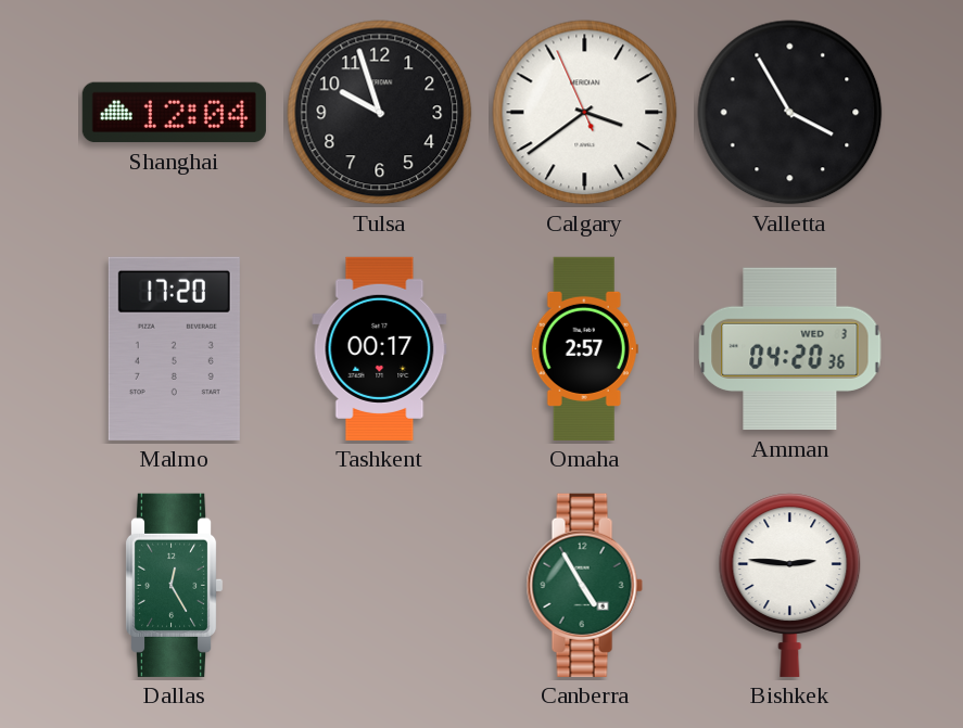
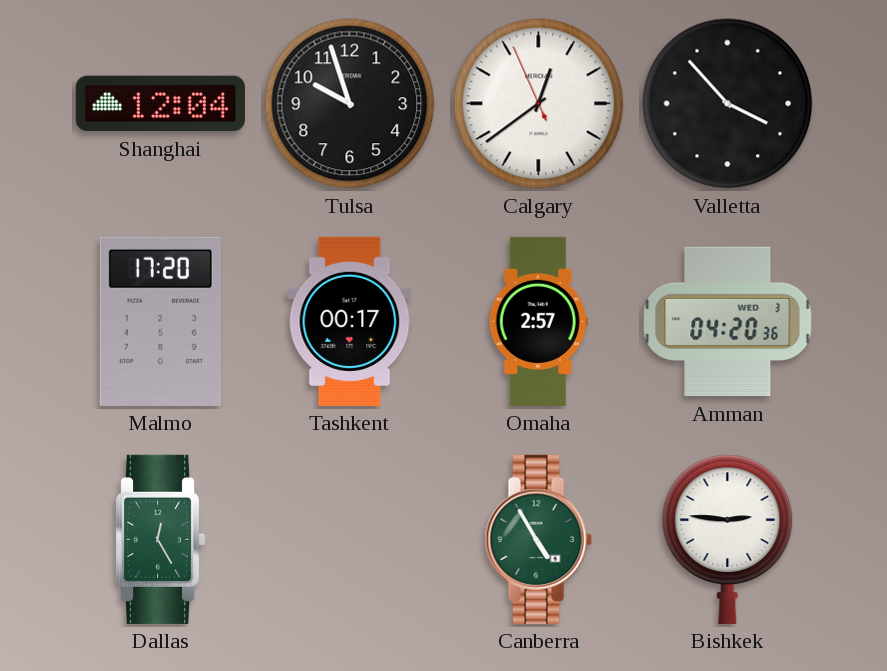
Calgary: 3:38 -> 12:38 (539, 104)
Valletta: 3:55 -> 3:53 (728, 104)
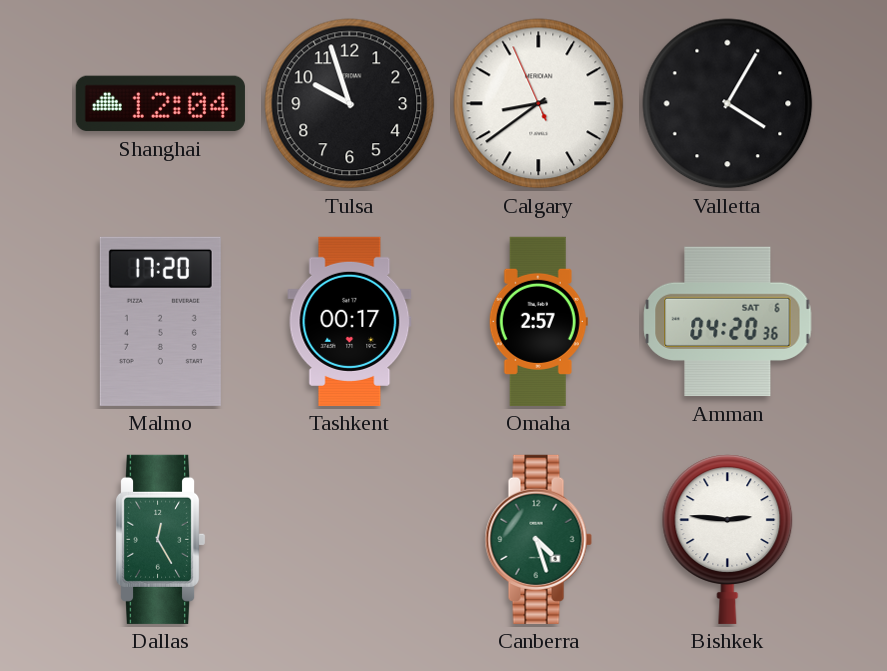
Calgary: 12:38 -> 8:38 (539, 104)
Valletta: 3:53 -> 4:05 (728, 104)
Amman date: WED 3 -> SAT 6 (728, 322)
Canberra: 4:55 -> 4:27 (538, 539)
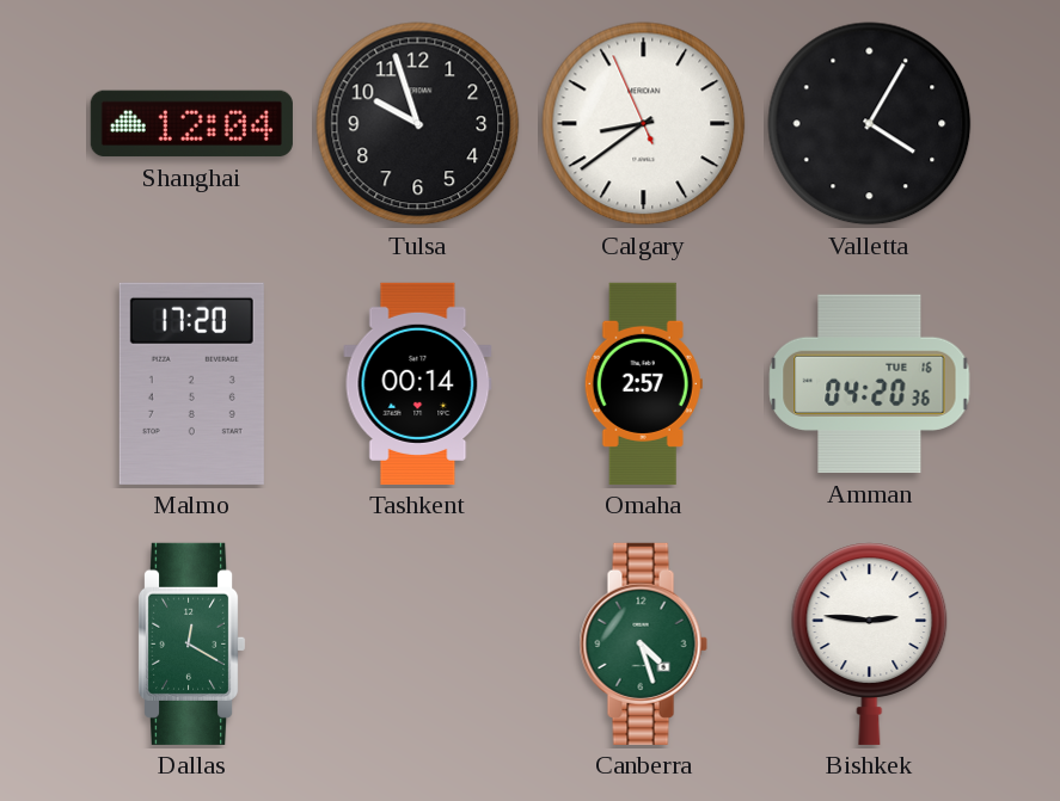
Tashkent: 00:17 -> 00:14 (418, 383)
Amman date: SAT 6 -> TUE 16 (870, 384)
Dallas: 12:25 -> 12:20 (191, 643)
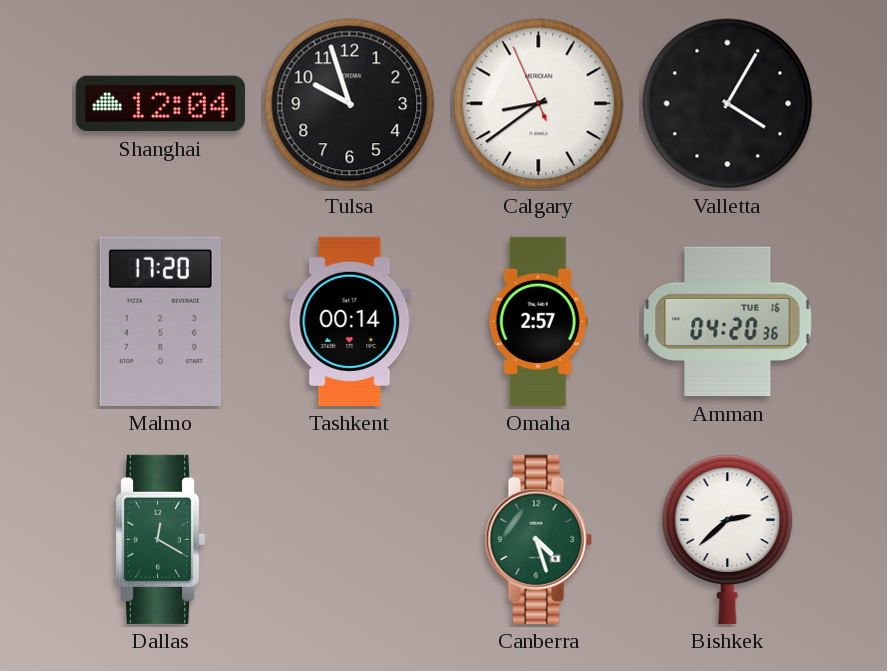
Bishkek: 2:46 -> 2:38 (728, 539)
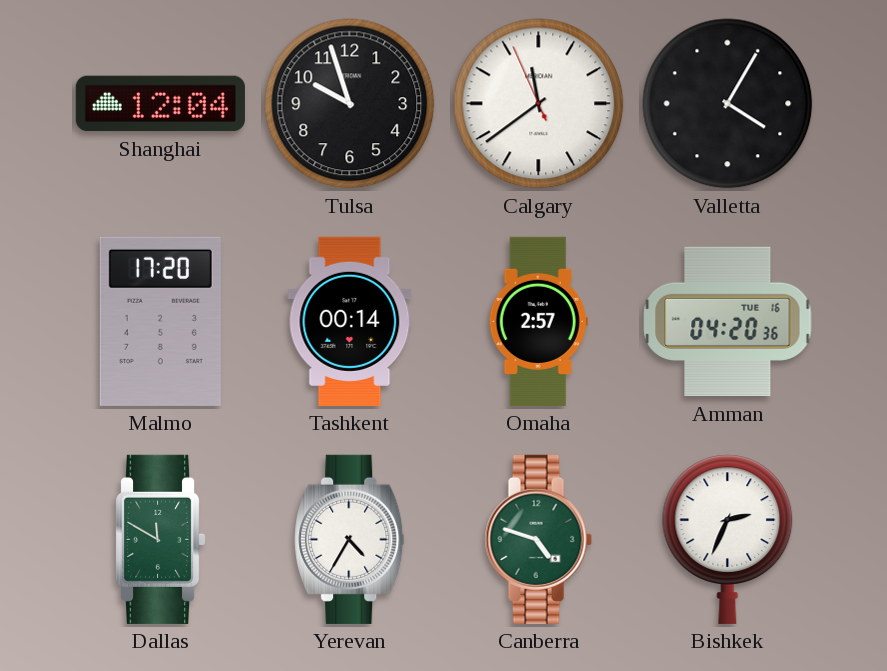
Calgary: 8:38 -> 11:38 (539, 104)
Dallas: 12:20 -> 11:50 (160, 539)
Yerevan: none -> 4:35 (350, 539)
Canberra: 4:27 -> 4:48 (538, 539)
Bishkek: 2:38 -> 2:34 (728, 539)
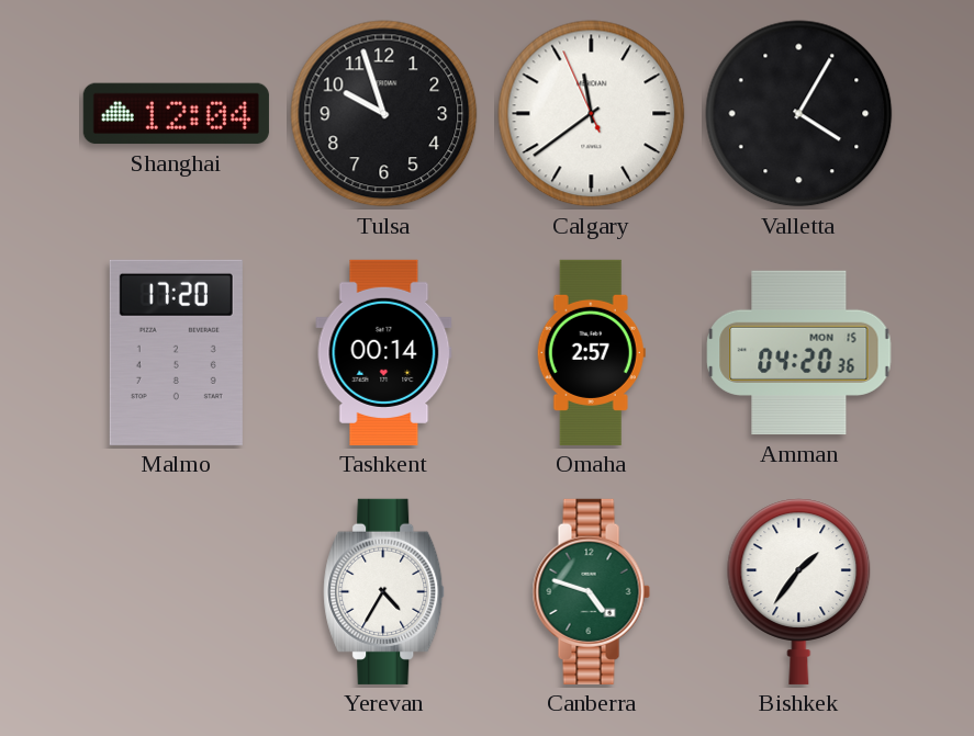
Amman date: TUE 16 -> MON 15 (799, 353)
Dallas: 11:50 -> none (160, 539)
Bishkek: 2:34 -> 1:36 (799, 591)
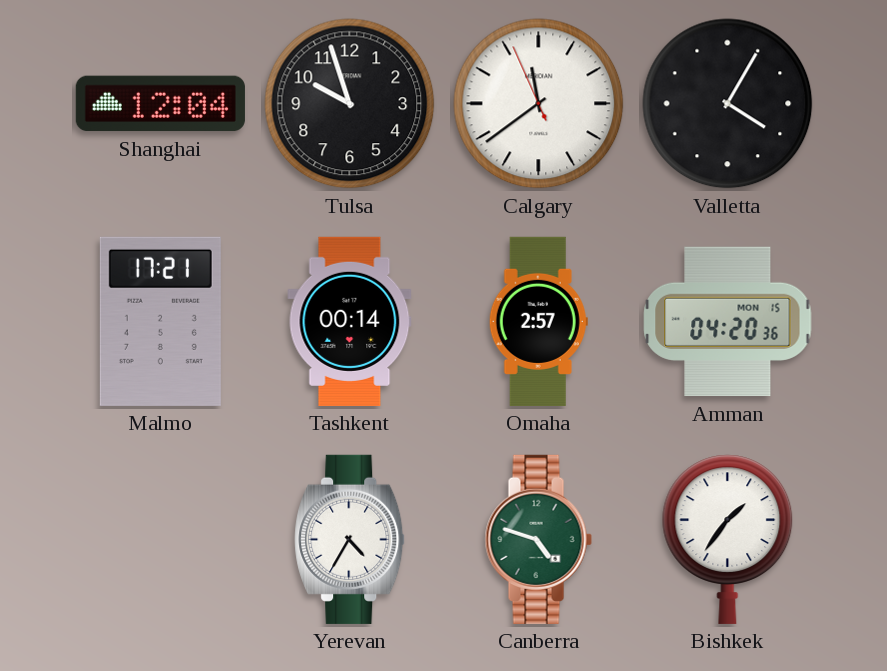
Malmo: 17:20 -> 17:21 (160, 321)
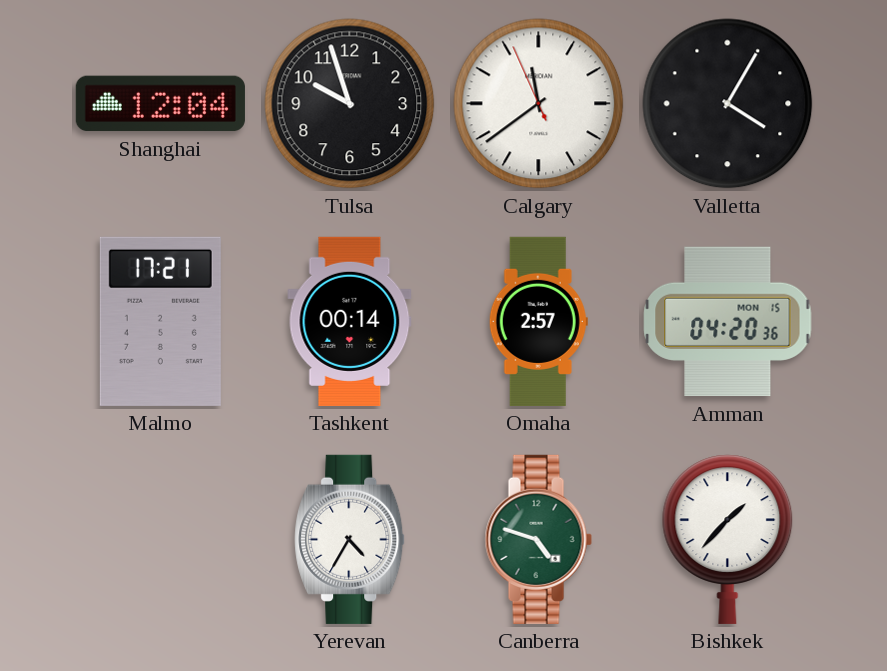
Bishkek: 1:36 -> 1:37 (728, 539)
